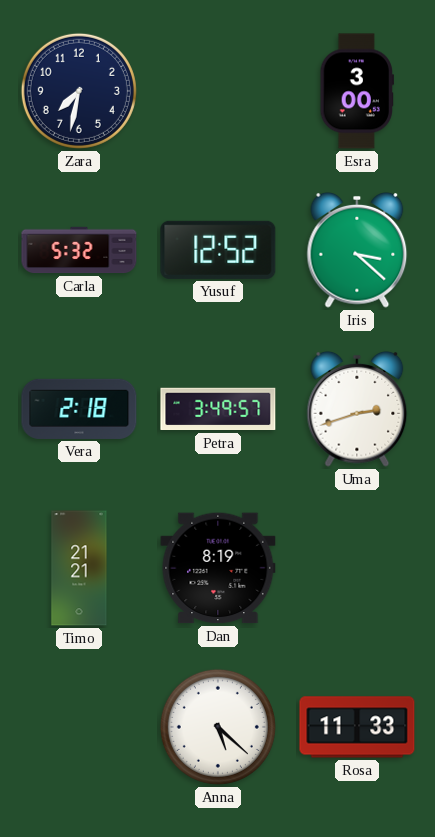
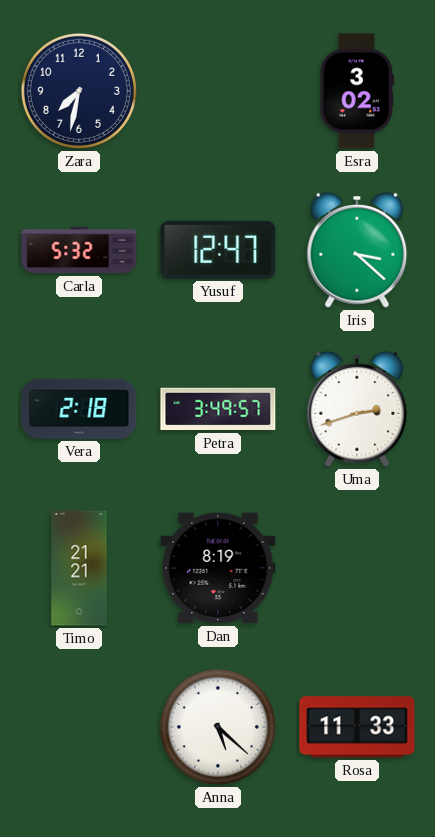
Esra: 3:00 -> 3:02 (356, 91)
Yusuf: 12:52 -> 12:47 (218, 250)
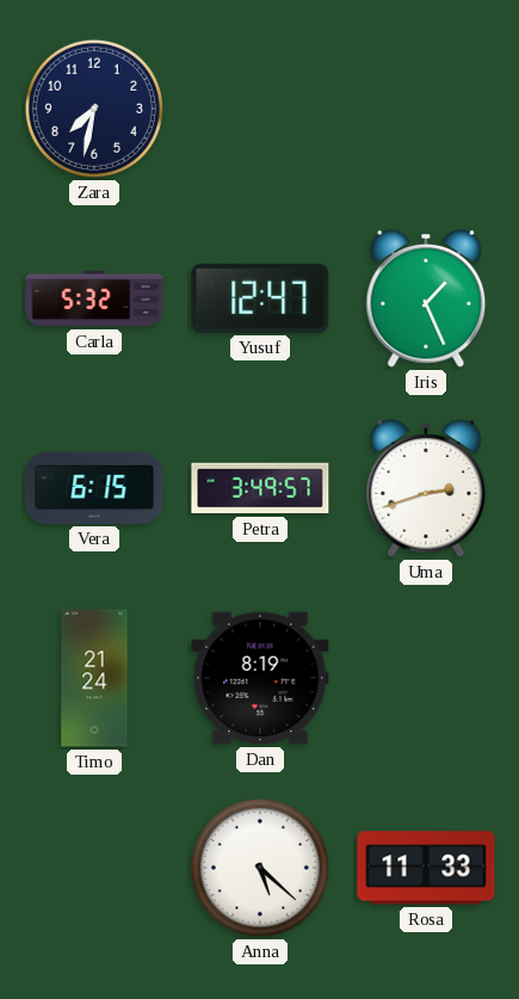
Esra: 3:02 -> none (356, 91)
Iris: 3:22 -> 1:26 (426, 298)
Vera: 2:18 -> 6:15 (94, 488)
Timo: 21:21 -> 21:24 (94, 678)
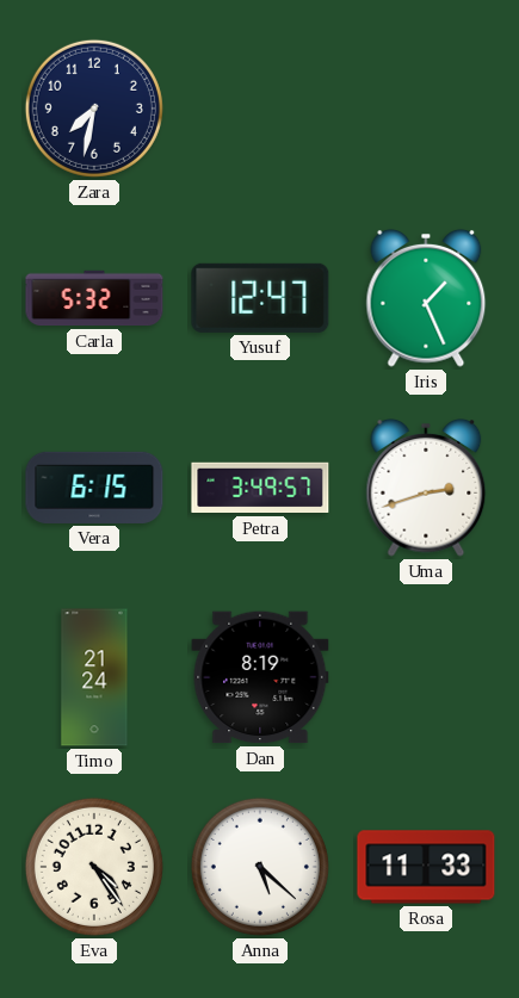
Eva: none -> 4:24 (94, 867)
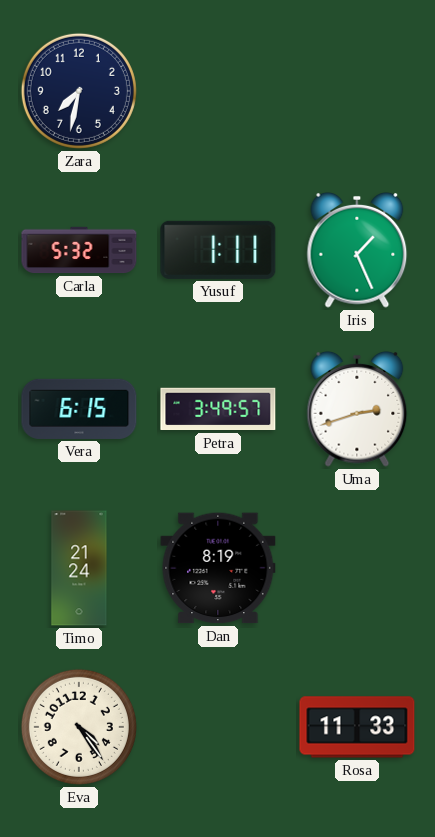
Yusuf: 12:47 -> 1:11 (218, 250)
Anna: 5:22 -> none (260, 867)
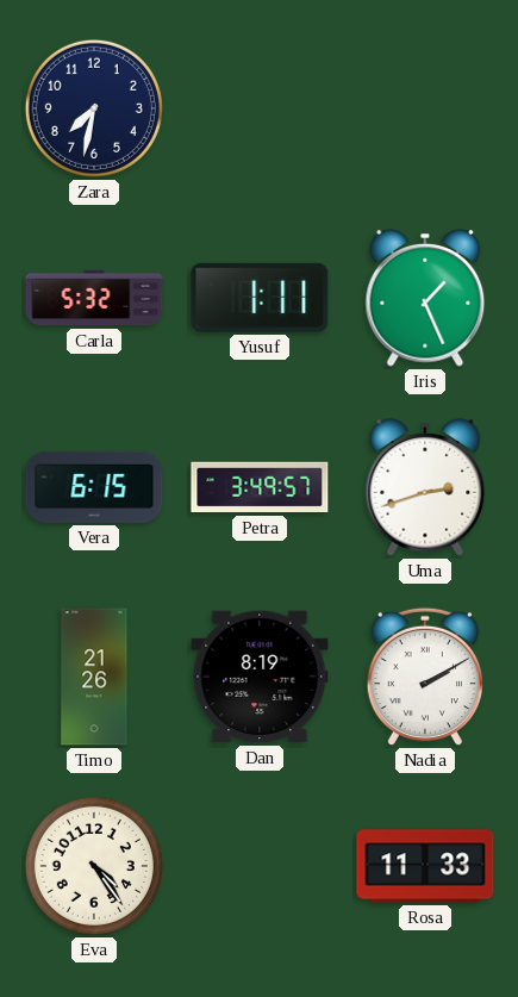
Timo: 21:24 -> 21:26 (94, 677)
Nadia: none -> 2:10 (424, 677)
